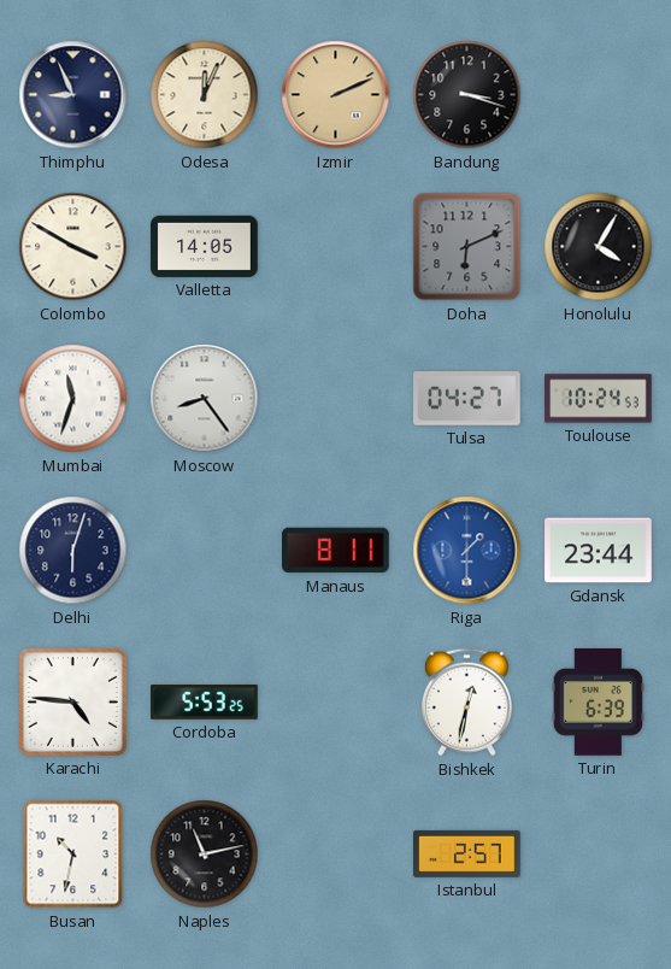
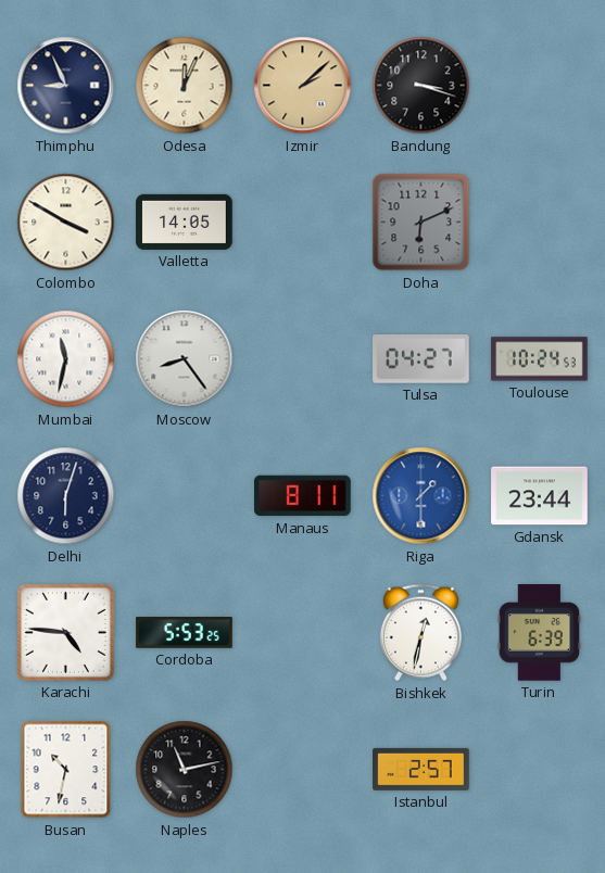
Izmir: 2:11 -> 2:08 (303, 86)
Honolulu: 4:05 -> none (599, 247)
Mumbai: 11:33 -> 11:32 (66, 359)
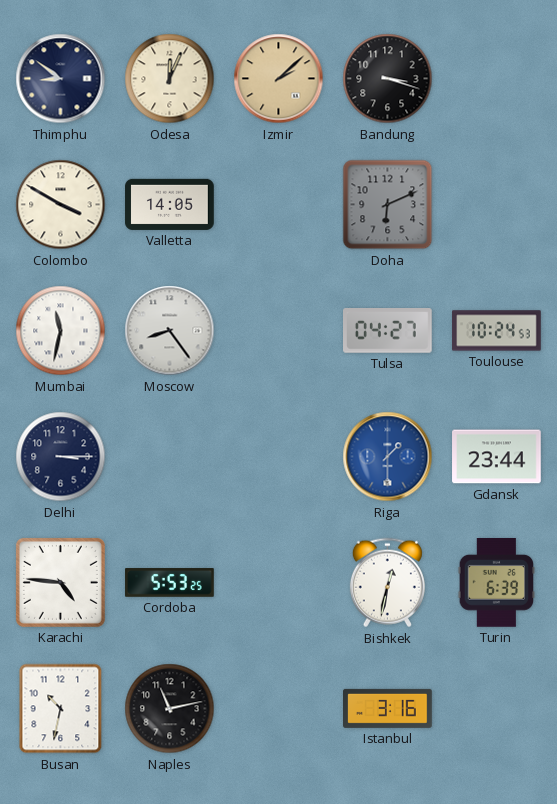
Thimphu: 8:56 -> 8:51 (61, 79)
Delhi: 6:03 -> 3:15 (61, 457)
Manaus: 8:11 -> none (303, 496)
Istanbul: 2:57 -> 3:16 (388, 708)
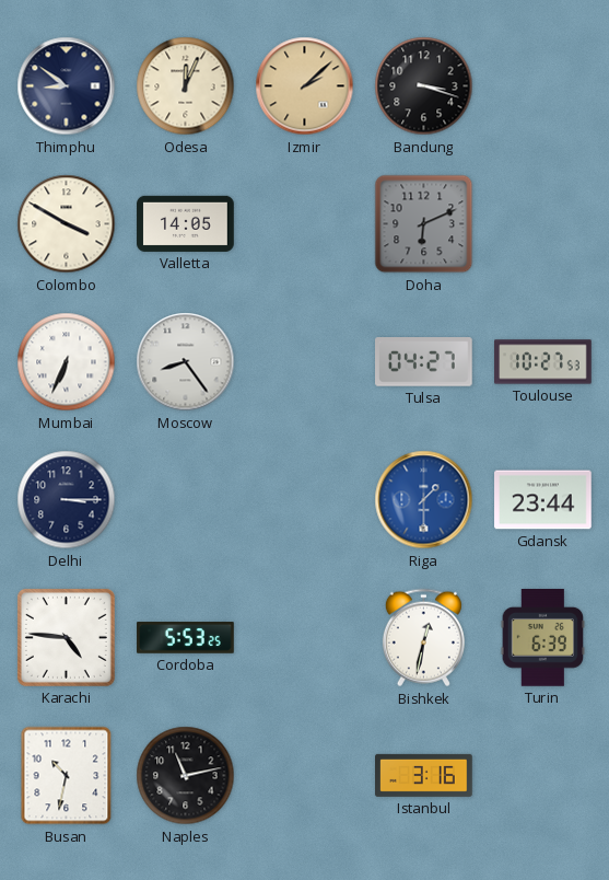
Mumbai: 11:32 -> 6:34 (67, 362)
Toulouse: 10:24 -> 10:27 (543, 362)
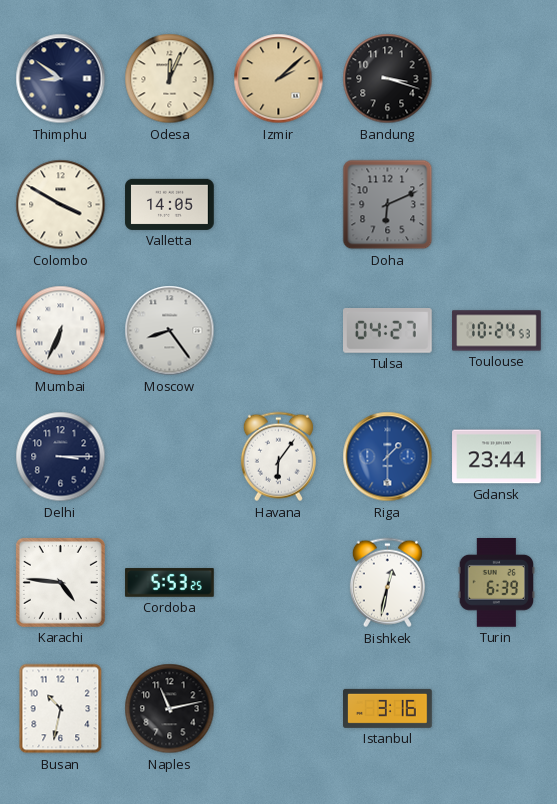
Toulouse: 10:27 -> 10:24 (497, 331)
Havana: none -> 6:06 (278, 457)
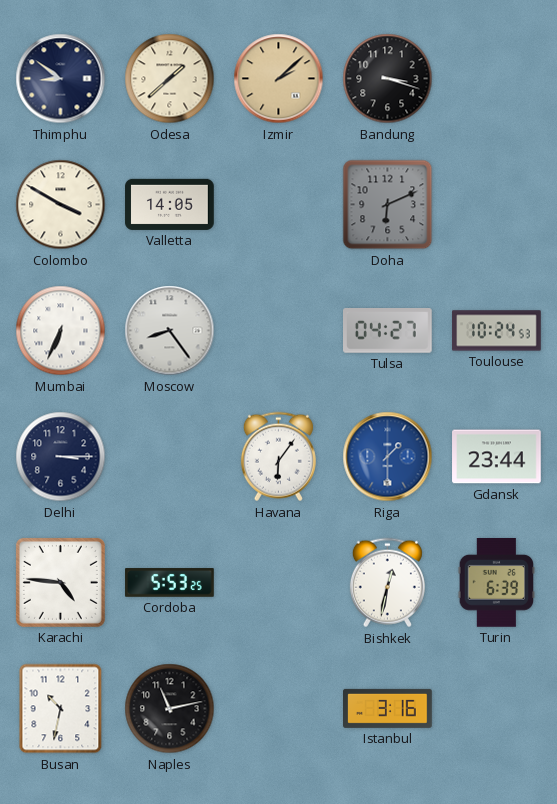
Odesa: 12:04 -> 1:38 (170, 79)
